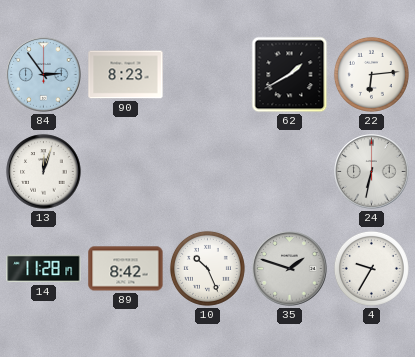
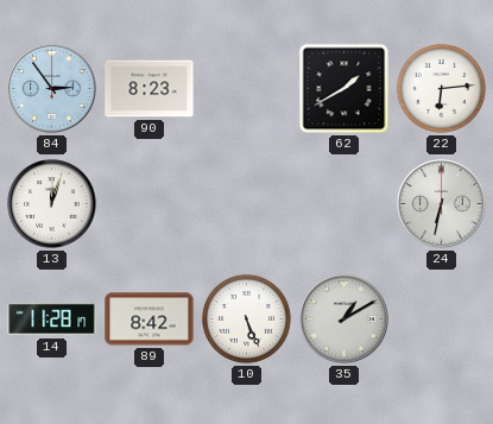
10: 10:26 -> 5:26 (246, 318)
35: 1:48 -> 1:10 (345, 319)
4: 9:35 -> none (371, 268)
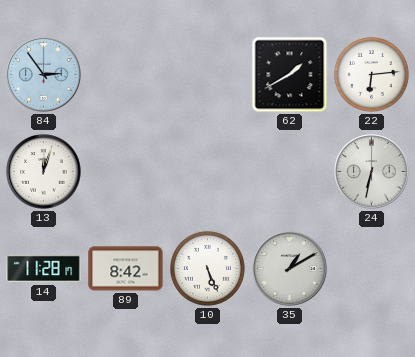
90: 8:23 -> none (150, 89)
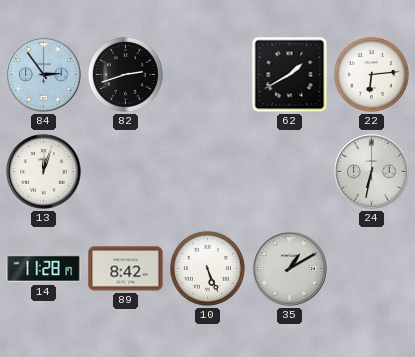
82: none -> 2:42 (125, 74)
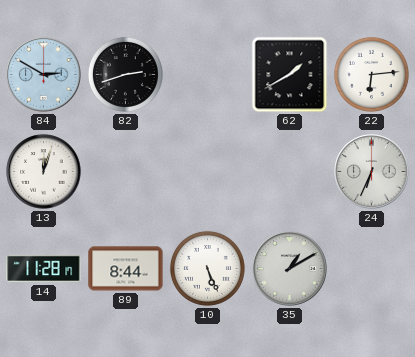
84: 2:54 -> 2:50 (44, 75)
24: 6:32 -> 6:34 (372, 172)
89: 8:42 -> 8:44 (126, 269)
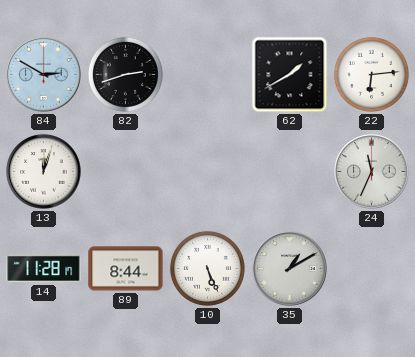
24: 6:34 -> 11:34 (372, 172)
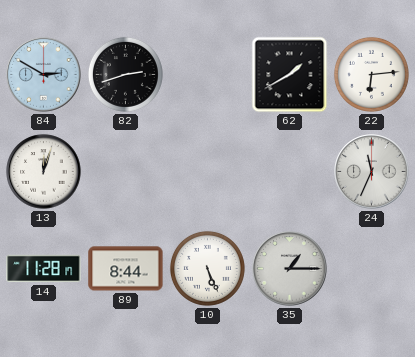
35: 1:10 -> 1:15 (290, 269)
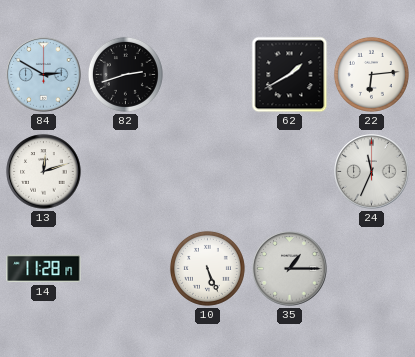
13: 12:03 -> 12:12 (44, 172)
89: 8:44 -> none (126, 269)
